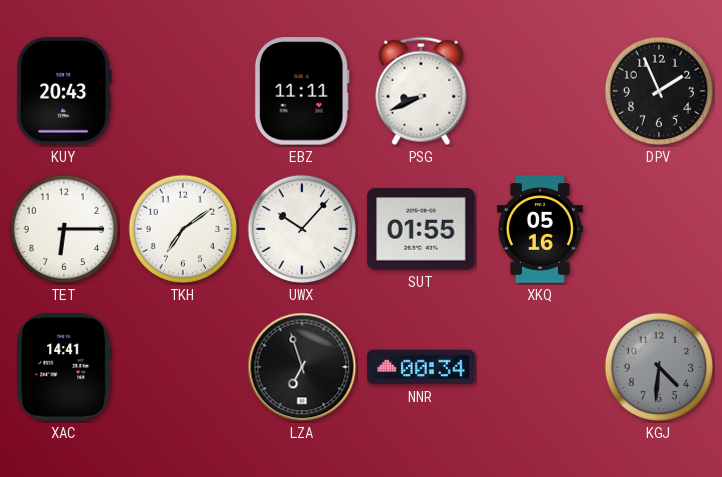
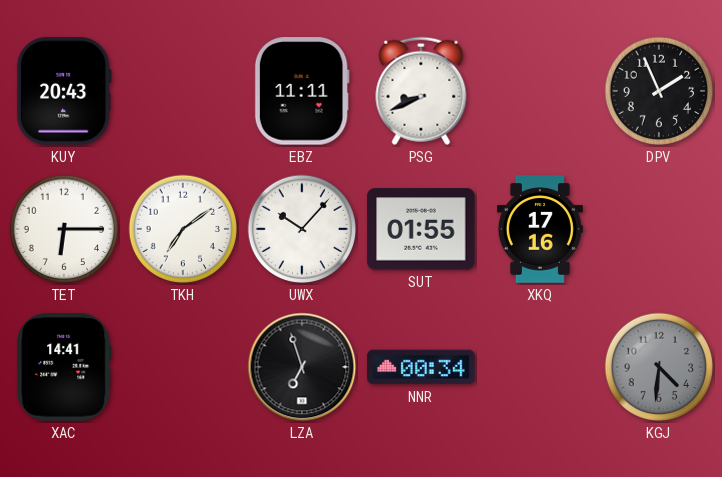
XKQ: 05:16 -> 17:16 (540, 229)
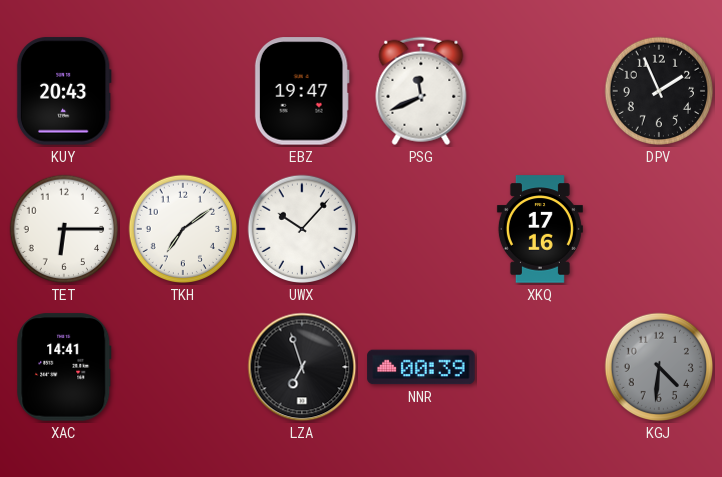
EBZ: 11:11 -> 19:47 (302, 91)
PSG: 8:41 -> 11:41 (421, 91)
SUT: 01:55 -> none (421, 229)
NNR: 00:34 -> 00:39 (421, 367)
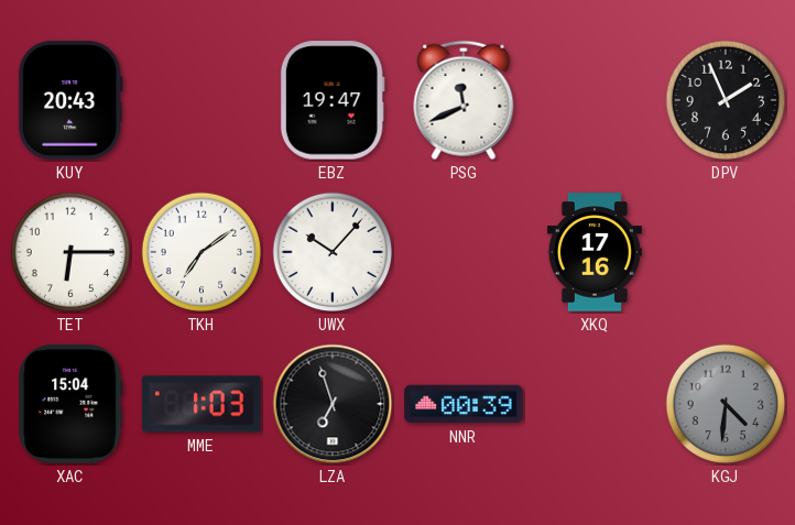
XAC: 14:41 -> 15:04 (70, 404)
MME: none -> 1:03 (202, 404)
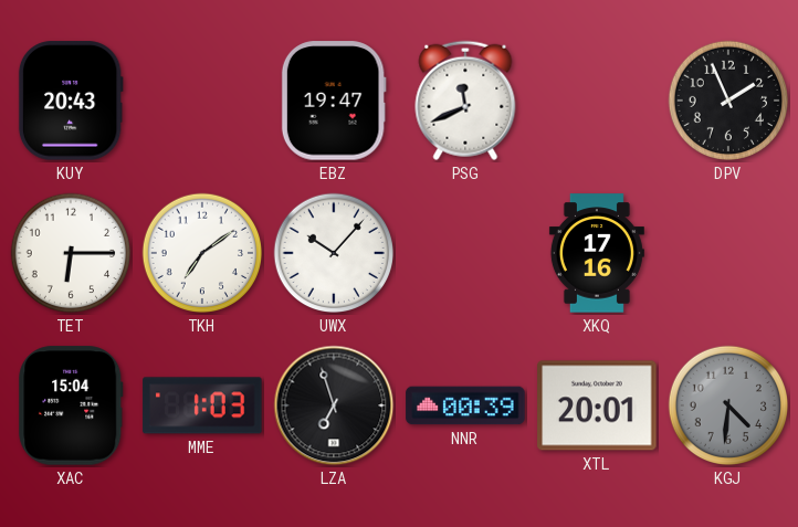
XTL: none -> 20:01 (597, 405)
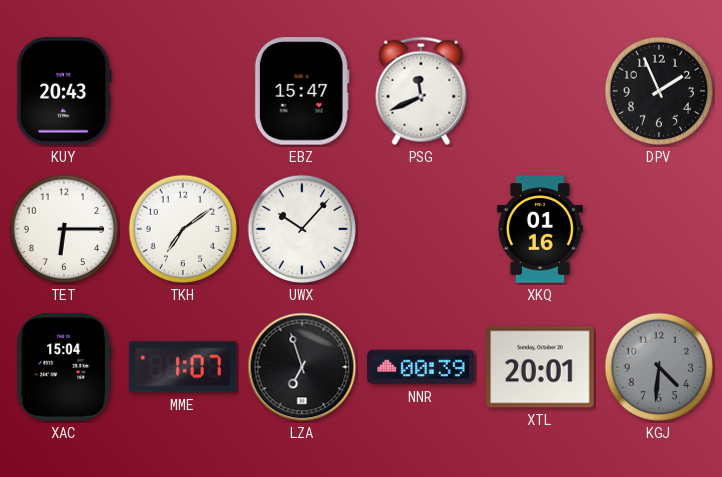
EBZ: 19:47 -> 15:47 (302, 91)
XKQ: 17:16 -> 01:16 (540, 229)
MME: 1:03 -> 1:07 (183, 367)
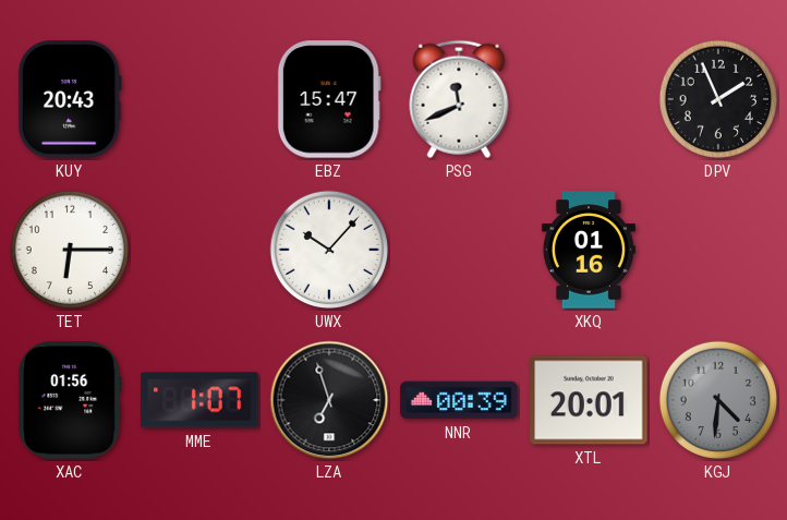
TKH: 7:09 -> none (183, 229)
XAC: 15:04 -> 01:56 (70, 400)
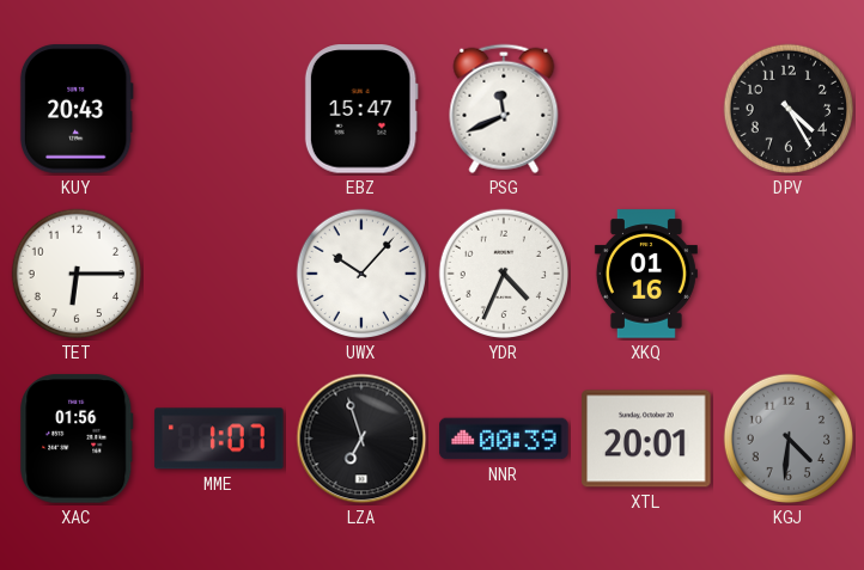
DPV: 1:56 -> 4:25 (789, 109)
YDR: none -> 4:34 (504, 274)
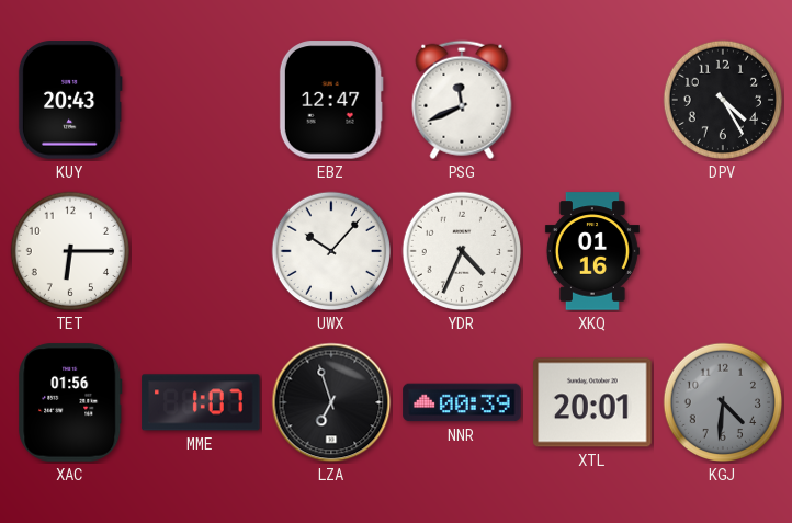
EBZ: 15:47 -> 12:47 (331, 100)
